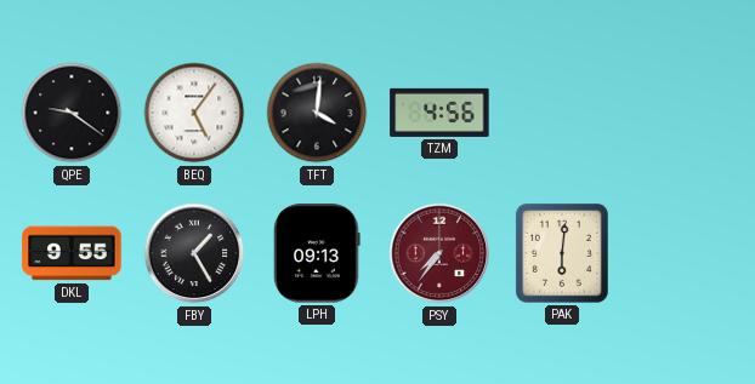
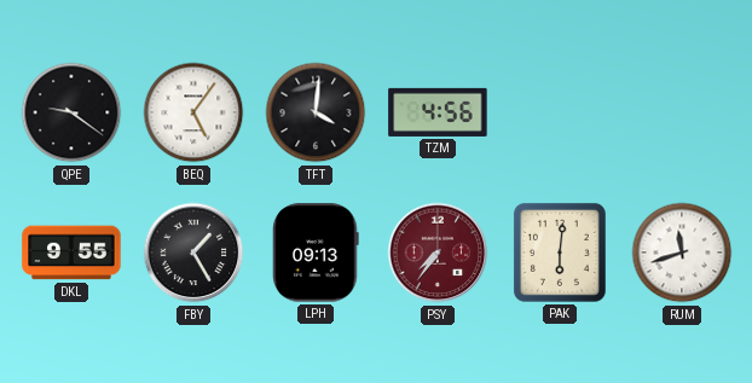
RUM: none -> 11:42 (682, 253)
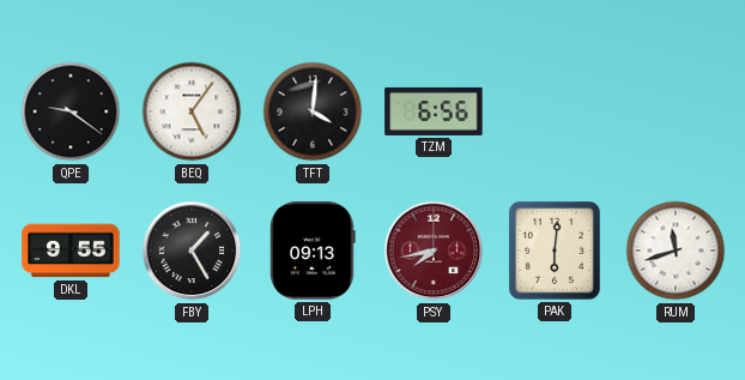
TZM: 4:56 -> 6:56 (434, 111)
PSY: 7:36 -> 7:43 (434, 251)
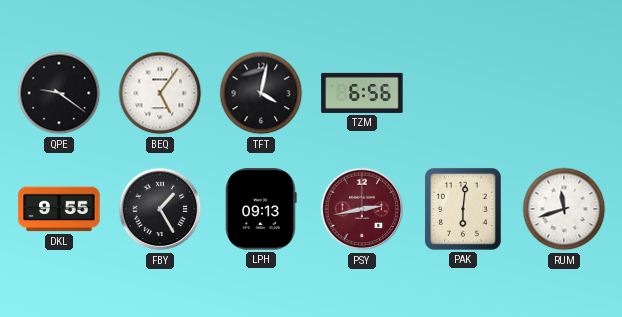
TFT: 4:01 -> 4:02 (261, 93)
PSY: 7:43 -> 2:43 (362, 209)
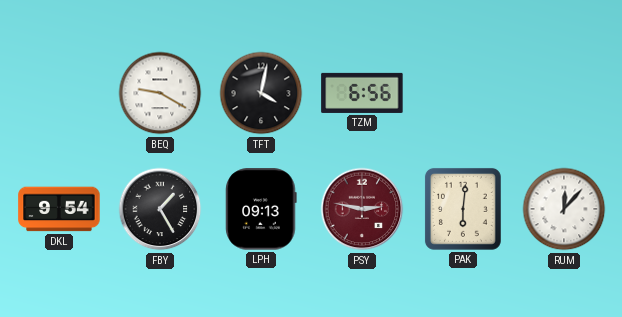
QPE: 9:21 -> none (59, 93)
BEQ: 5:06 -> 9:20 (160, 93)
DKL: 9:55 -> 9:54 (59, 209)
PSY: 2:43 -> 2:47 (362, 209)
RUM: 11:42 -> 12:07 (564, 209)
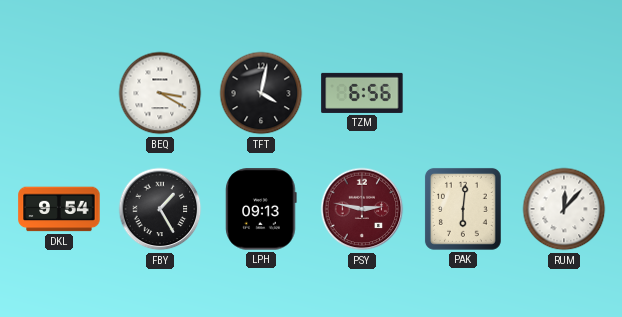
BEQ: 9:20 -> 3:20 (160, 93)
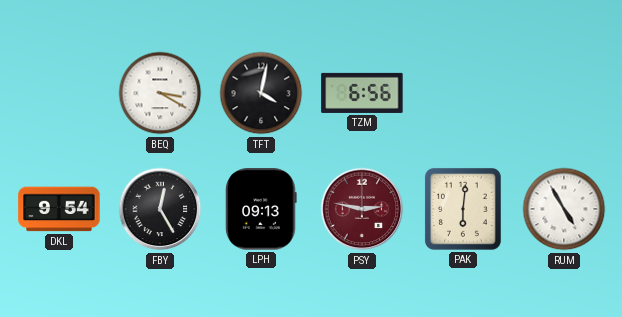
FBY: 1:25 -> 12:25 (160, 209)
RUM: 12:07 -> 4:55 (564, 209)
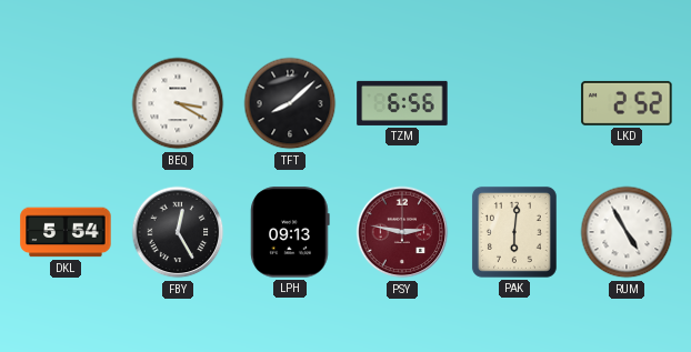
TFT: 4:02 -> 8:08 (290, 103)
LKD: none -> 2:52 (627, 103)
DKL: 9:54 -> 5:54 (66, 232)
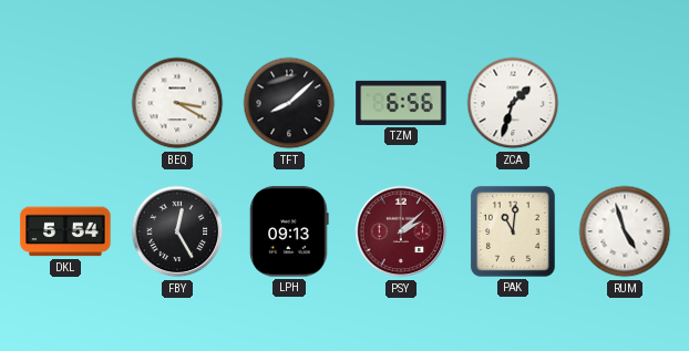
ZCA: none -> 1:33 (513, 103)
LKD: 2:52 -> none (627, 103)
PSY: 2:47 -> 2:08 (401, 231)
PAK: 6:01 -> 11:01 (513, 231)
RUM: 4:55 -> 4:57 (625, 231)
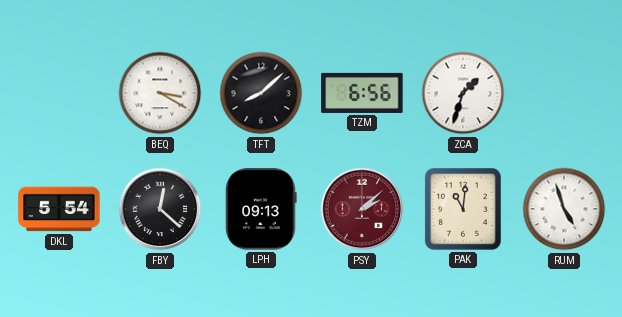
FBY: 12:25 -> 12:22 (160, 209)
